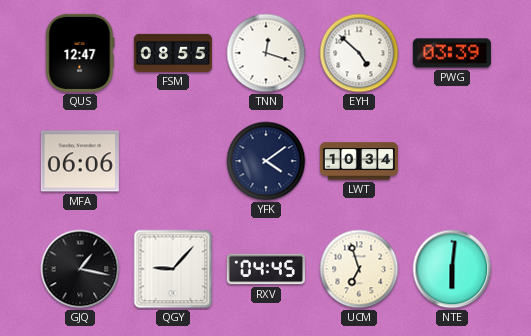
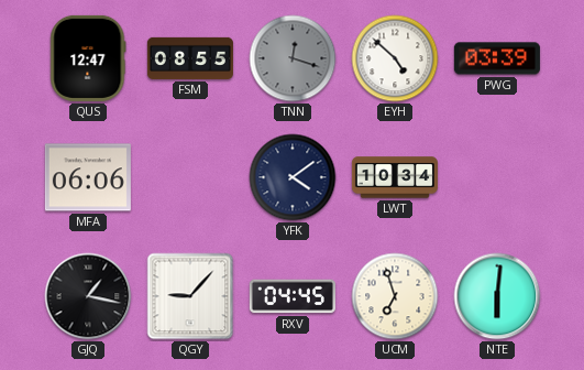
TNN dial: white -> grey (293, 58)
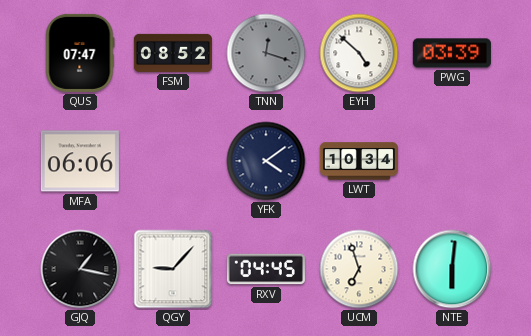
QUS: 12:47 -> 07:47 (80, 53)
FSM: 08:55 -> 08:52 (173, 53)
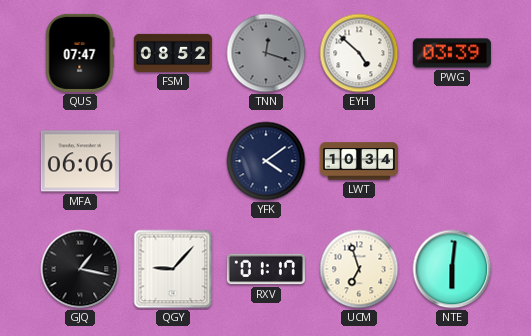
RXV: 04:45 -> 01:17 (266, 269)
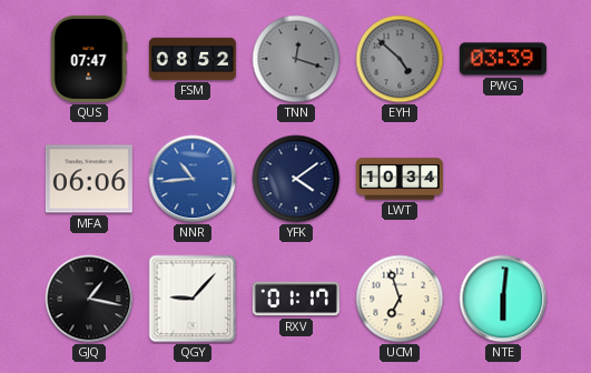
EYH dial: white -> grey (400, 59)
NNR: none -> 10:44 (193, 179)
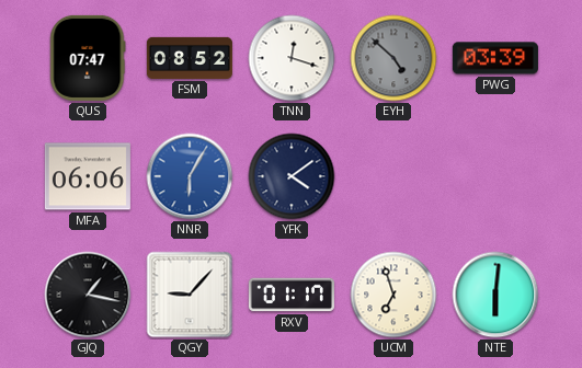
TNN dial: grey -> white (292, 58)
NNR: 10:44 -> 6:05 (190, 176)
LWT: 10:34 -> none (400, 179)
